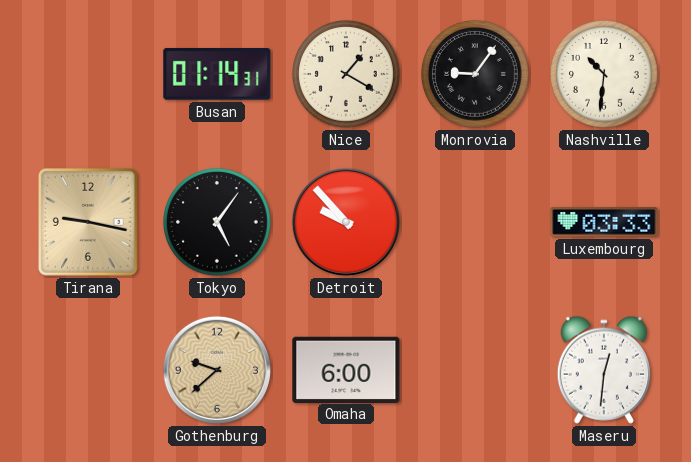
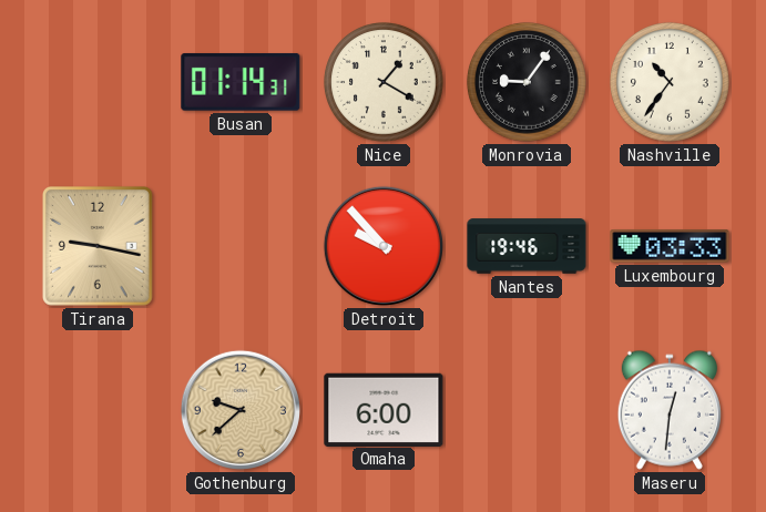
Nashville: 10:31 -> 10:36 (671, 83)
Tokyo: 5:06 -> none (218, 223)
Nantes: none -> 19:46 (527, 246)
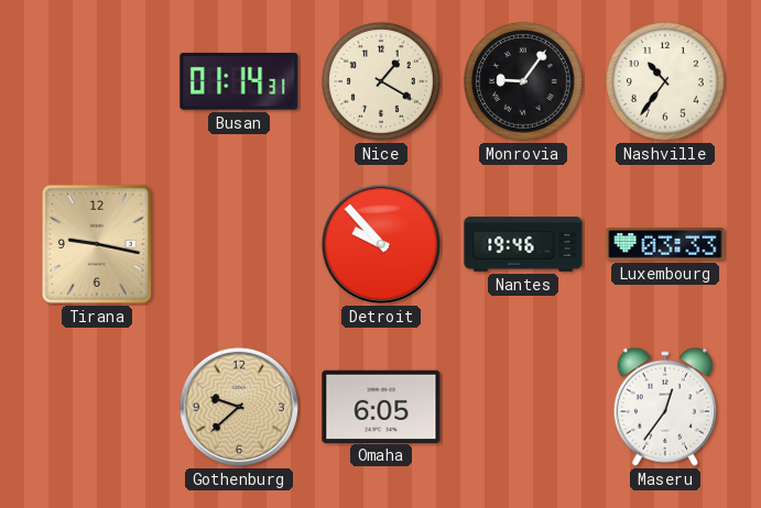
Omaha: 6:00 -> 6:05 (381, 406)
Maseru: 12:31 -> 12:36 (665, 407)
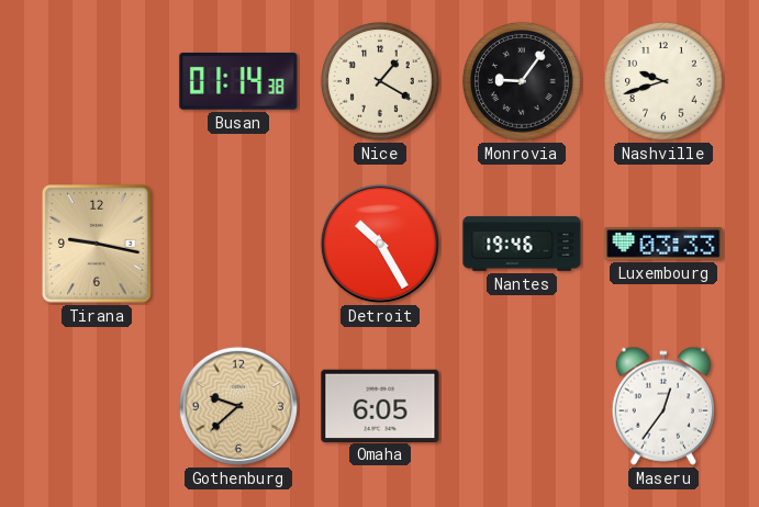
Busan: 01:14:31 -> 01:14:38 (238, 81)
Nashville: 10:36 -> 9:42 (665, 82)
Detroit: 9:53 -> 10:25 (380, 244)
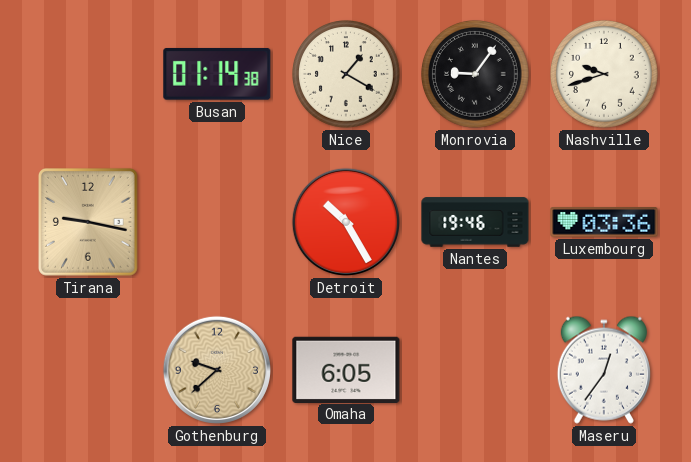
Luxembourg: 03:33 -> 03:36 (604, 222)
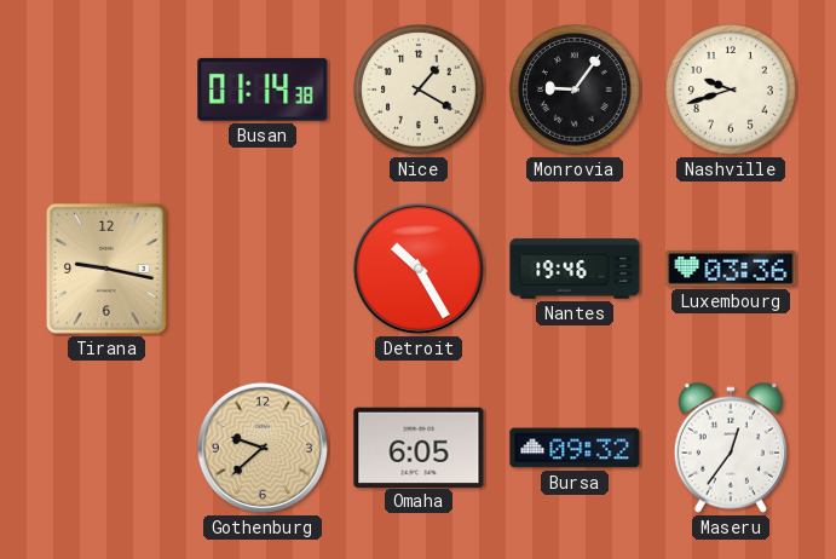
Bursa: none -> 09:32 (575, 448)
